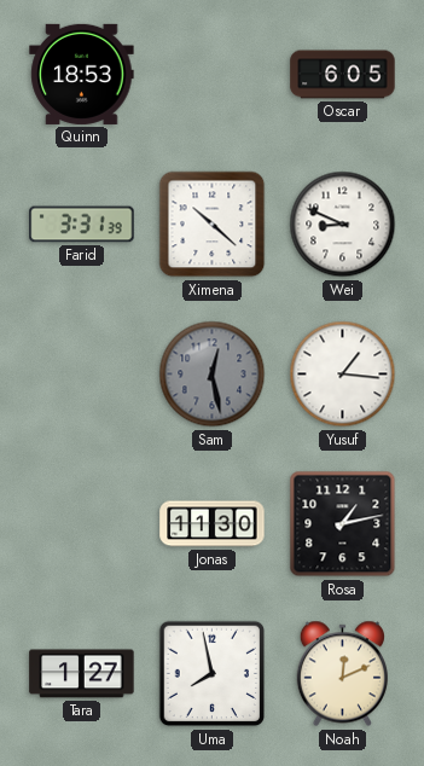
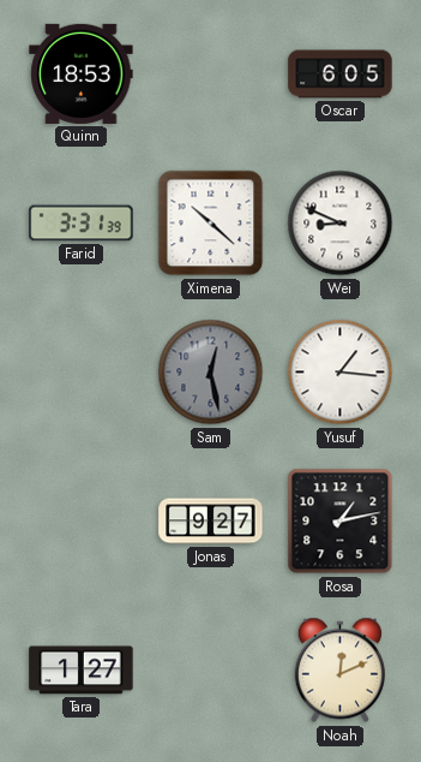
Jonas: 11:30 -> 9:27 (211, 522)
Uma: 7:58 -> none (213, 674)
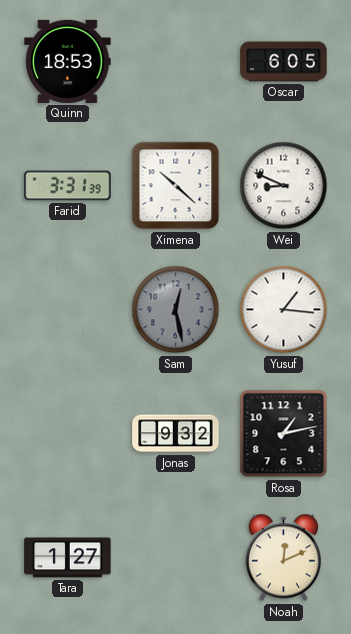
Jonas: 9:27 -> 9:32 (176, 434)
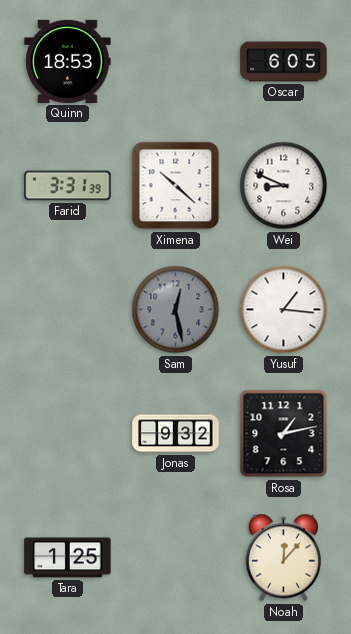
Tara: 1:27 -> 1:25 (68, 558)
Noah: 12:11 -> 12:07 (283, 558)
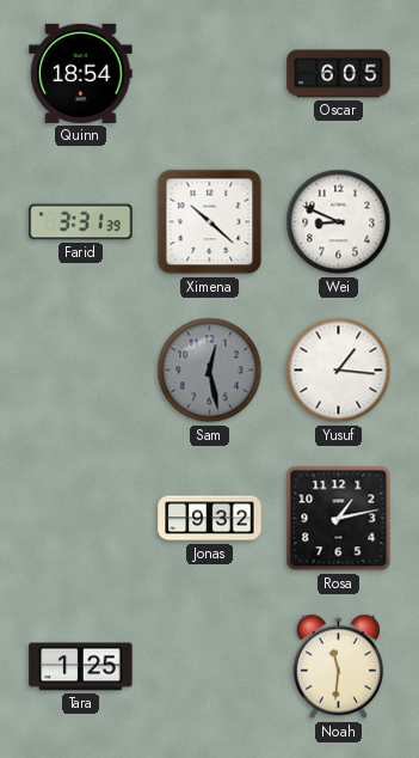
Quinn: 18:53 -> 18:54 (81, 73)
Noah: 12:07 -> 11:31 (338, 667)
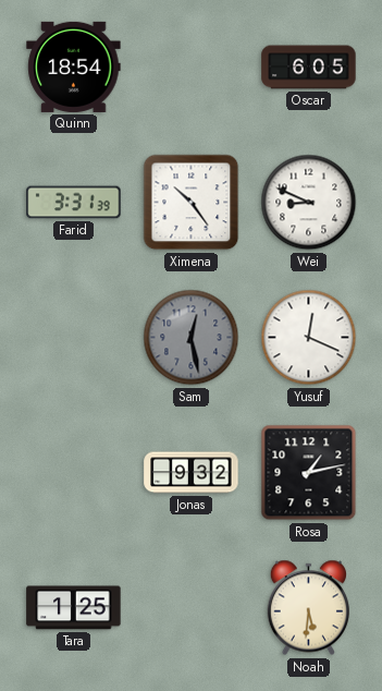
Ximena: 10:22 -> 10:24 (192, 203)
Yusuf: 1:16 -> 12:19 (309, 338)
Noah: 11:31 -> 5:31 (308, 608)
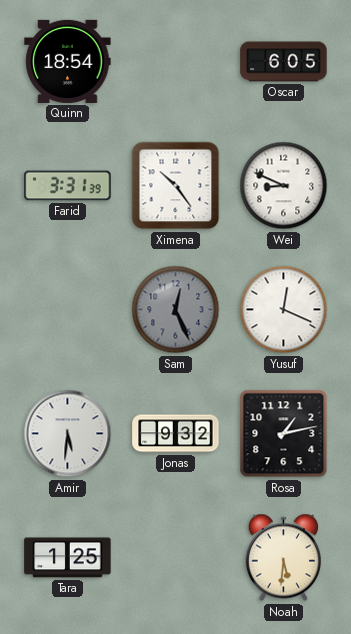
Sam: 12:28 -> 12:26 (176, 310)
Amir: none -> 5:31 (68, 434)
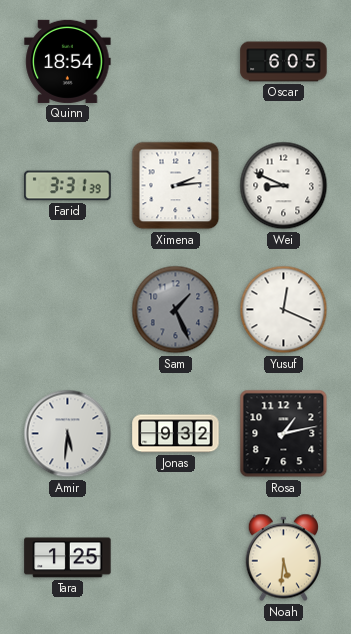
Ximena: 10:24 -> 2:14 (176, 186)
Sam: 12:26 -> 1:26 (176, 310)
